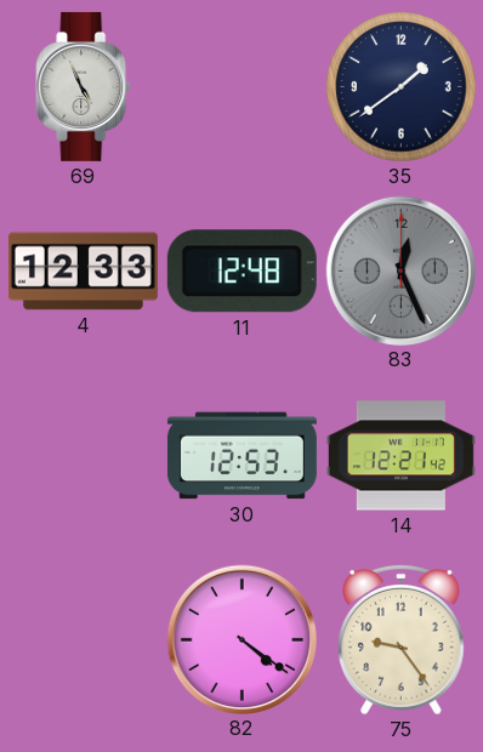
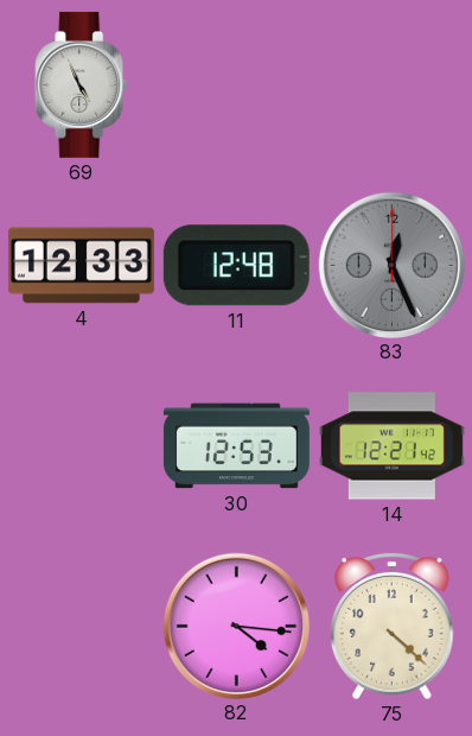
35: 1:39 -> none (402, 87)
82: 4:21 -> 4:16 (236, 626)
75: 9:24 -> 4:22 (393, 626)
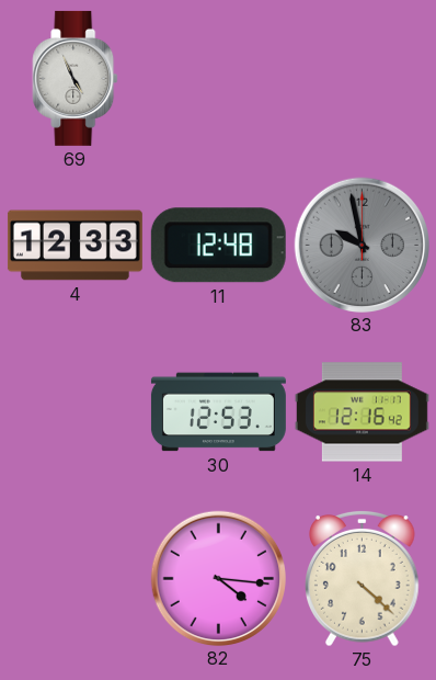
83: 12:26 -> 9:58 (362, 245)
14: 12:21 -> 12:16 (362, 412)
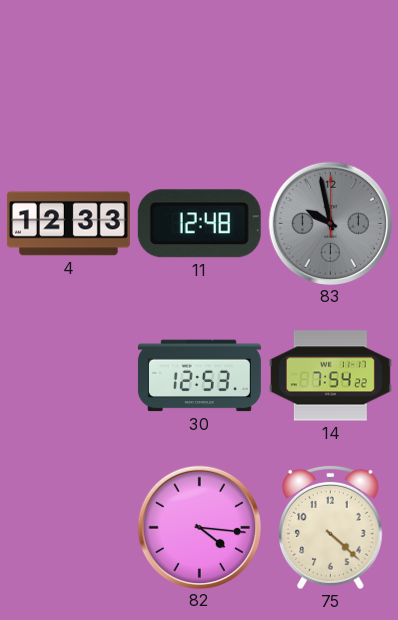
69: 4:56 -> none (76, 78)
14: 12:16 -> 7:54 (330, 376)
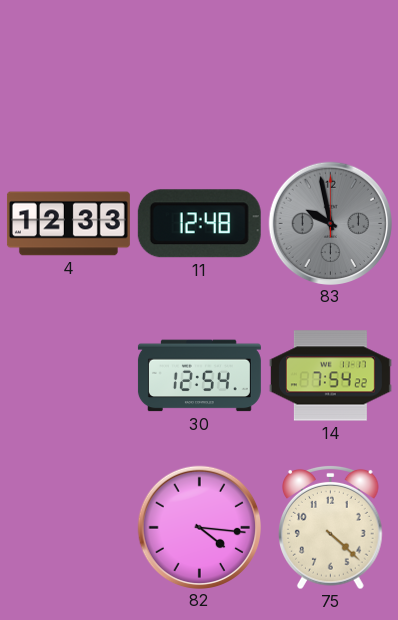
30: 12:53 -> 12:54 (199, 376)
